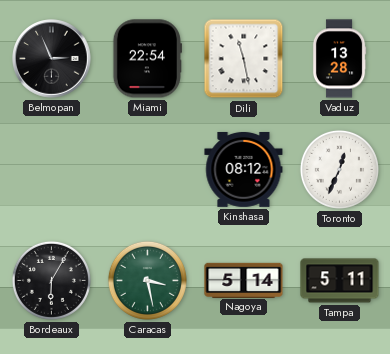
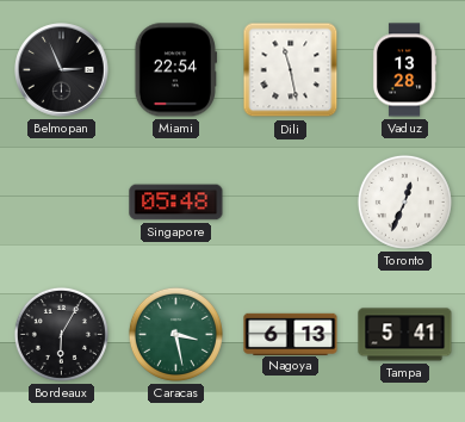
Singapore: none -> 05:48 (176, 203)
Kinshasa: 08:12 -> none (244, 169)
Nagoya: 5:14 -> 6:13 (291, 334)
Tampa: 5:11 -> 5:41 (405, 335)
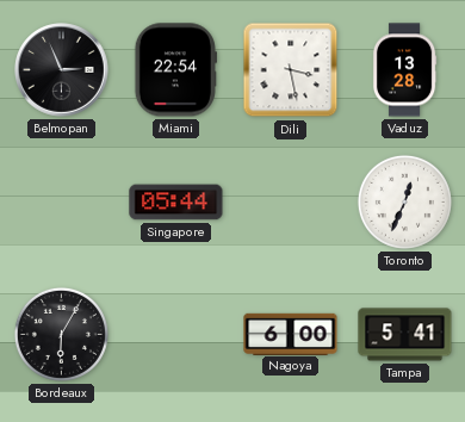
Dili: 11:28 -> 3:28 (291, 70)
Singapore: 05:48 -> 05:44 (176, 203)
Caracas: 3:28 -> none (175, 334)
Nagoya: 6:13 -> 6:00 (291, 334)
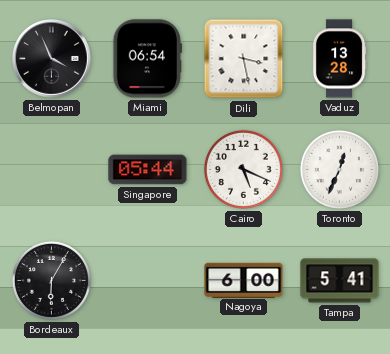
Belmopan: 2:56 -> 3:56 (52, 59)
Miami: 22:54 -> 06:54 (147, 59)
Cairo: none -> 5:19 (243, 169)
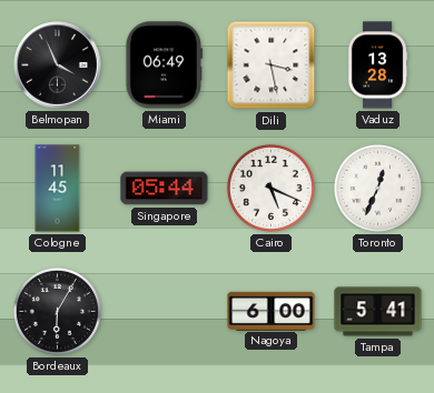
Miami: 06:54 -> 06:49 (164, 65)
Cologne: none -> 11:45 (58, 189)
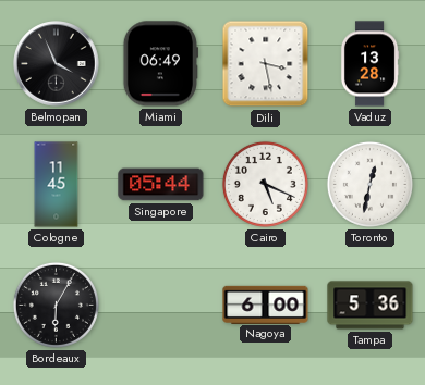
Toronto: 12:34 -> 12:32 (369, 184)
Tampa: 5:41 -> 5:36 (371, 306)
